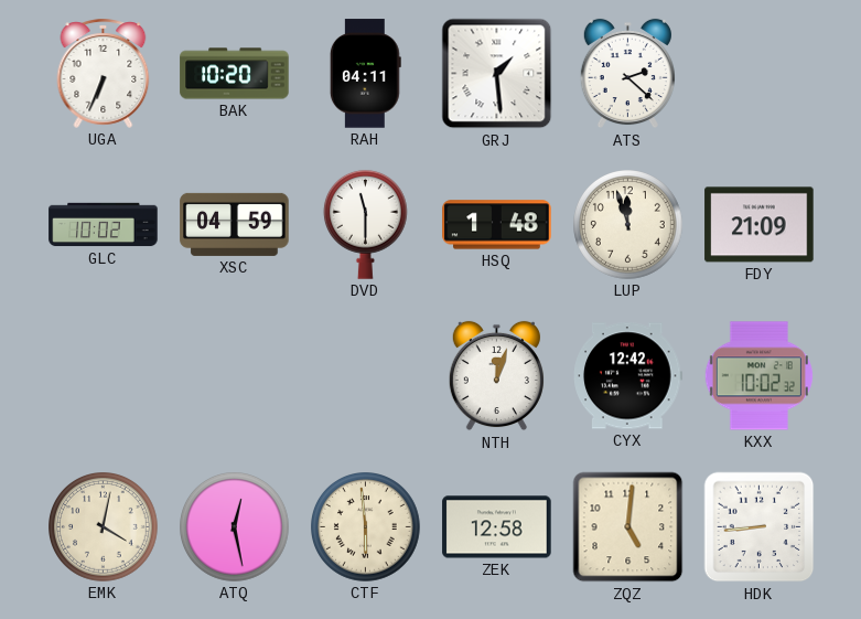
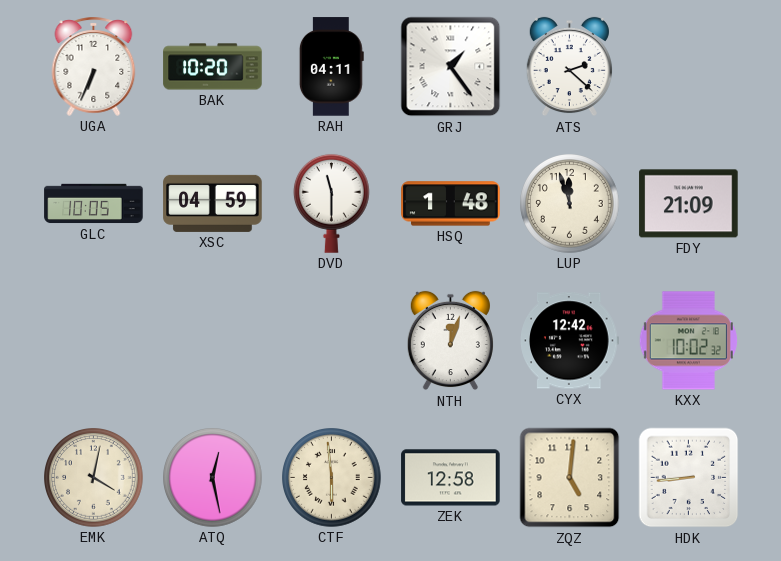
GRJ: 1:29 -> 1:24 (451, 67)
GLC: 10:02 -> 10:05 (94, 204)
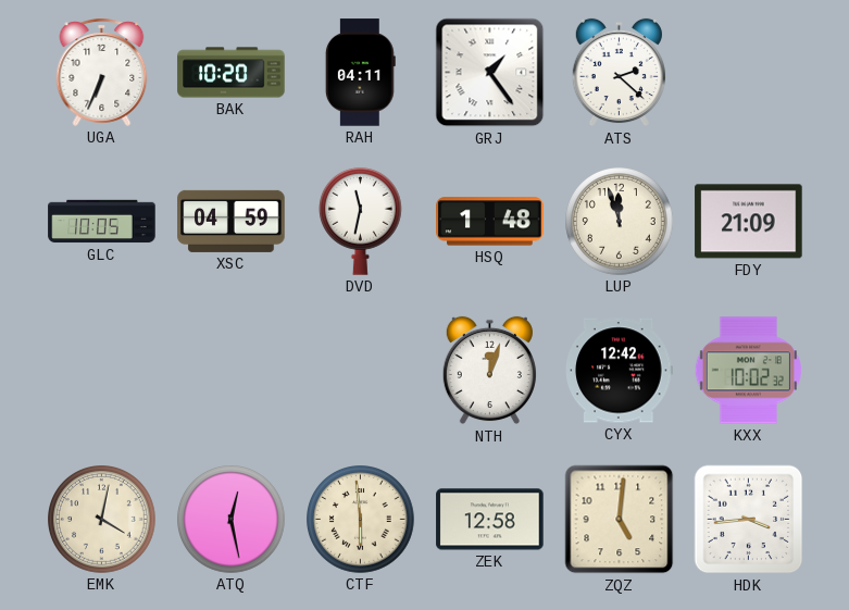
DVD: 11:30 -> 11:32 (360, 221)
HDK: 8:44 -> 3:44 (749, 520)
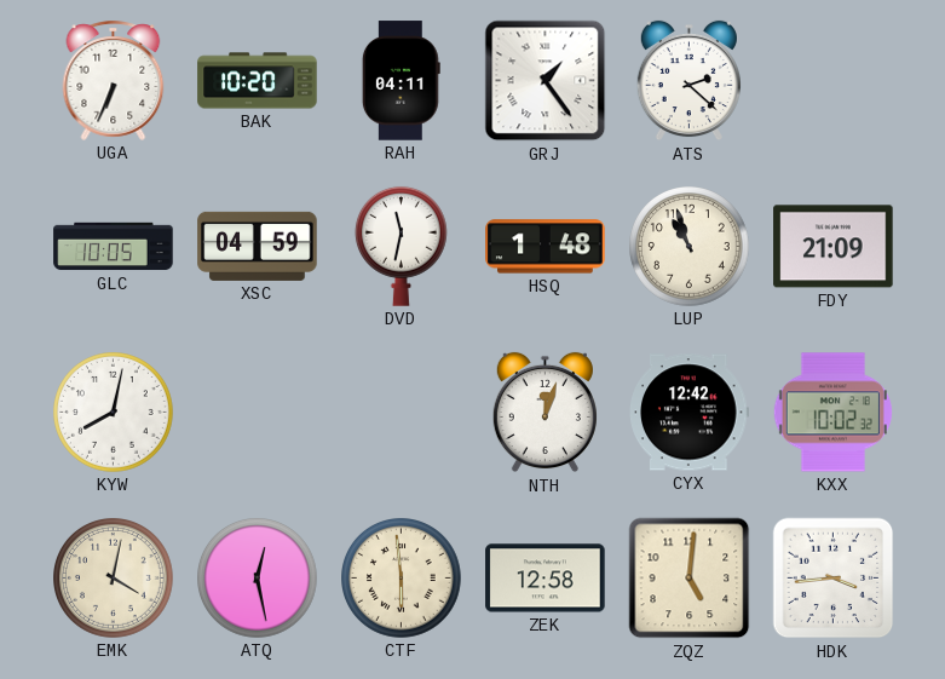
LUP: 11:57 -> 10:57 (690, 247)
KYW: none -> 8:02 (114, 413)
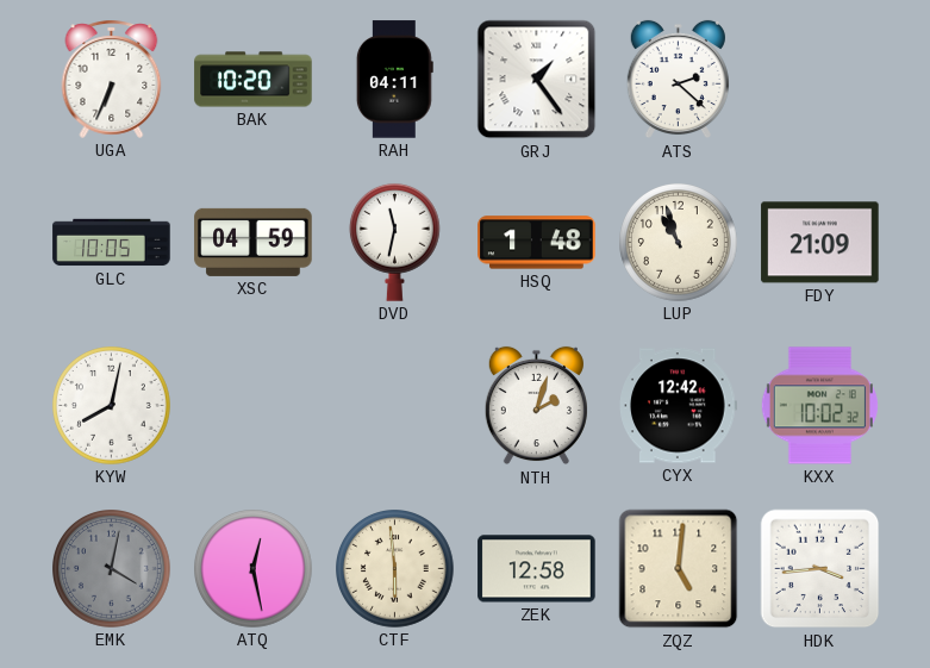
NTH: 12:03 -> 2:03 (536, 406)
EMK dial: cream -> grey (112, 569)
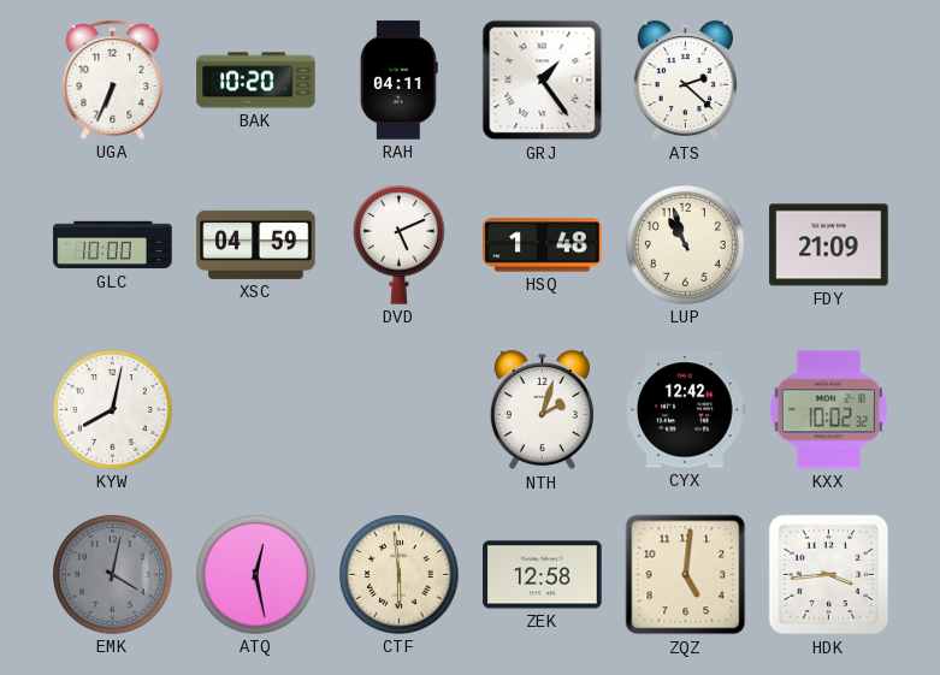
GLC: 10:05 -> 10:00 (113, 245)
DVD: 11:32 -> 5:11 (398, 244)
